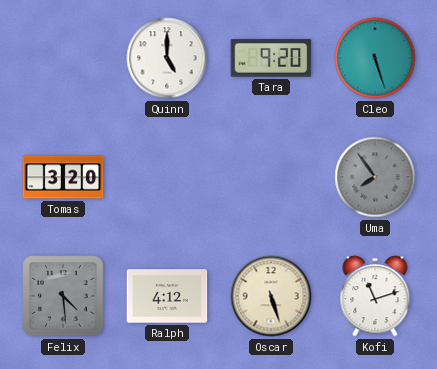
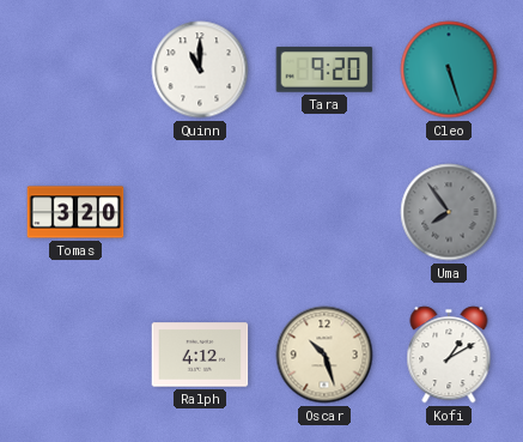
Quinn: 5:00 -> 11:00 (200, 69)
Felix: 4:29 -> none (63, 296)
Oscar: 5:27 -> 10:27 (324, 355)
Kofi: 11:12 -> 1:10 (449, 355)
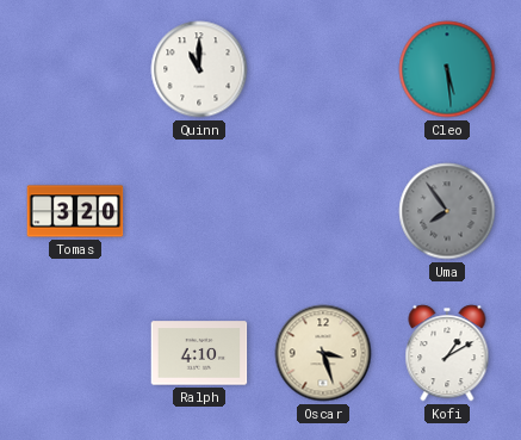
Tara: 9:20 -> none (324, 69)
Cleo: 5:27 -> 5:29 (447, 69)
Ralph: 4:12 -> 4:10 (199, 353)
Oscar: 10:27 -> 3:27 (323, 353)
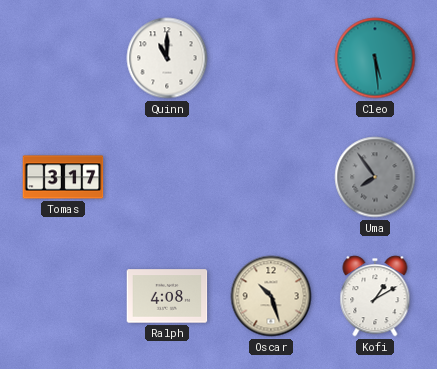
Tomas: 3:20 -> 3:17 (63, 177)
Ralph: 4:10 -> 4:08 (167, 296)
Oscar: 3:27 -> 10:27 (271, 296)
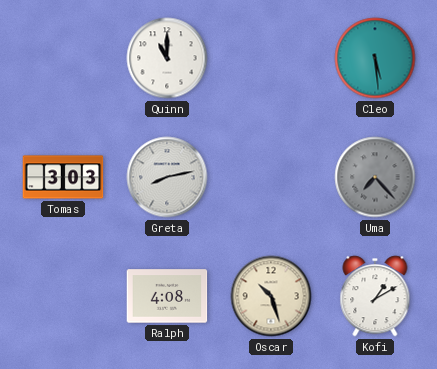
Tomas: 3:17 -> 3:03 (63, 177)
Greta: none -> 8:13 (167, 177)
Uma: 7:54 -> 7:23 (375, 177)
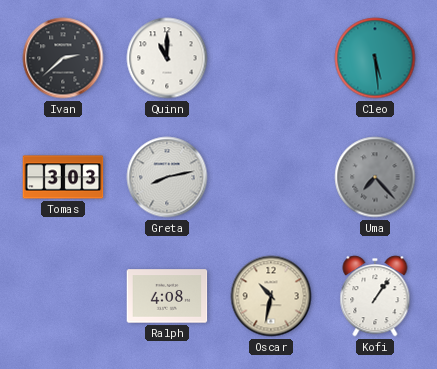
Ivan: none -> 2:38 (63, 58)
Oscar: 10:27 -> 10:32 (271, 296)
Kofi: 1:10 -> 1:06 (375, 296)
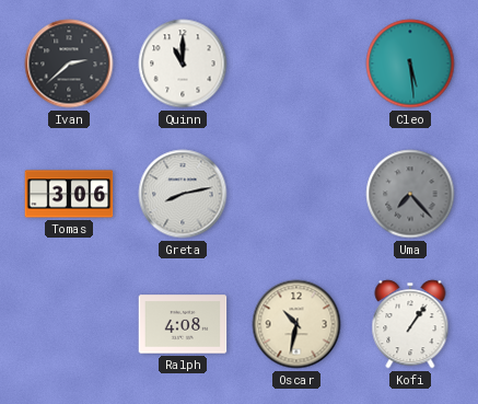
Tomas: 3:03 -> 3:06 (69, 194)
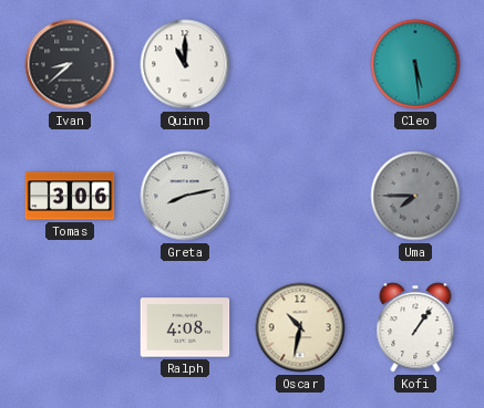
Ivan: 2:38 -> 8:38 (70, 64)
Uma: 7:23 -> 7:45 (415, 196)
